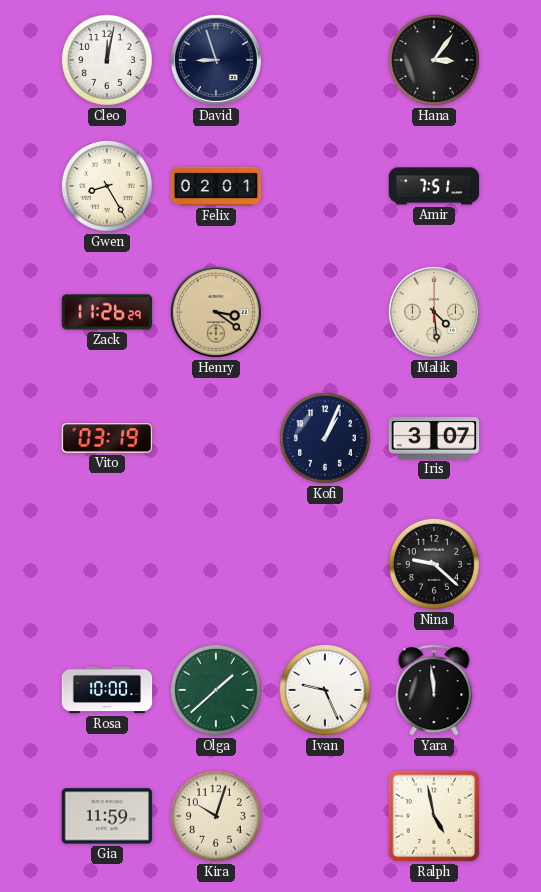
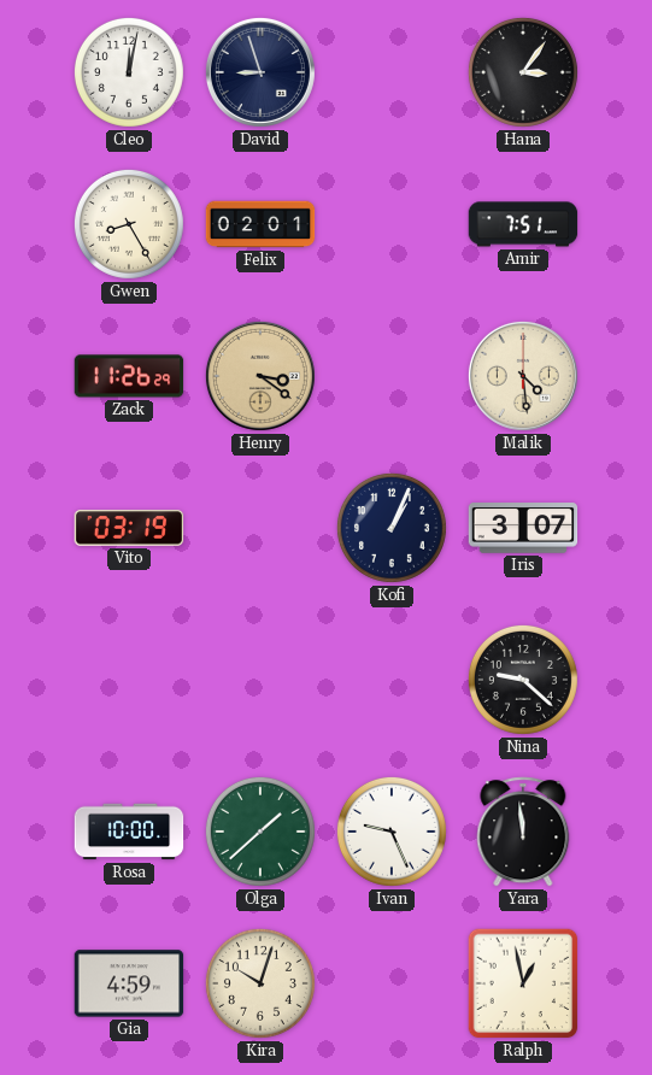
Gia: 11:59 -> 4:59 (129, 983)
Ralph: 4:58 -> 12:58 (523, 983)
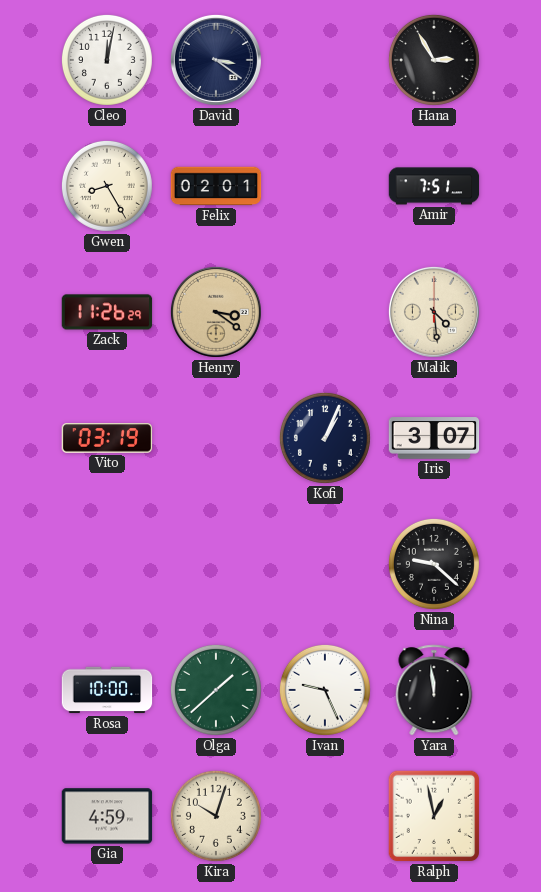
David: 8:57 -> 3:21 (216, 60)
Hana: 3:06 -> 2:55 (434, 60)
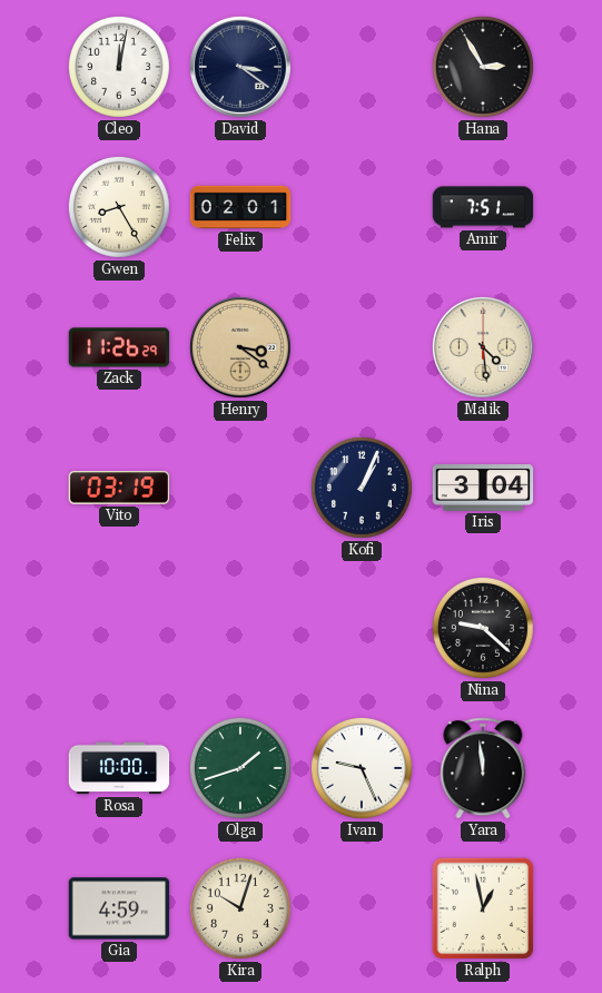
Iris: 3:07 -> 3:04 (483, 488)
Olga: 1:38 -> 1:42 (240, 768)
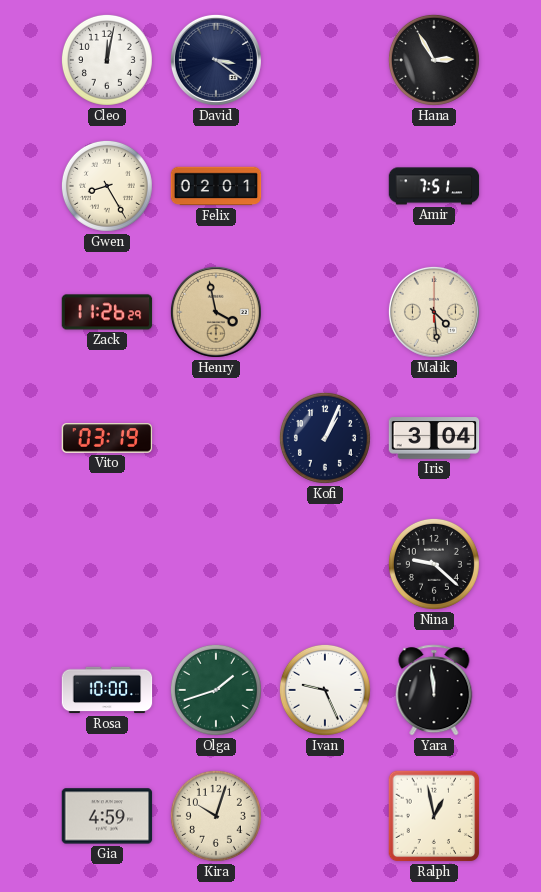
Henry: 3:21 -> 3:58 (216, 312)
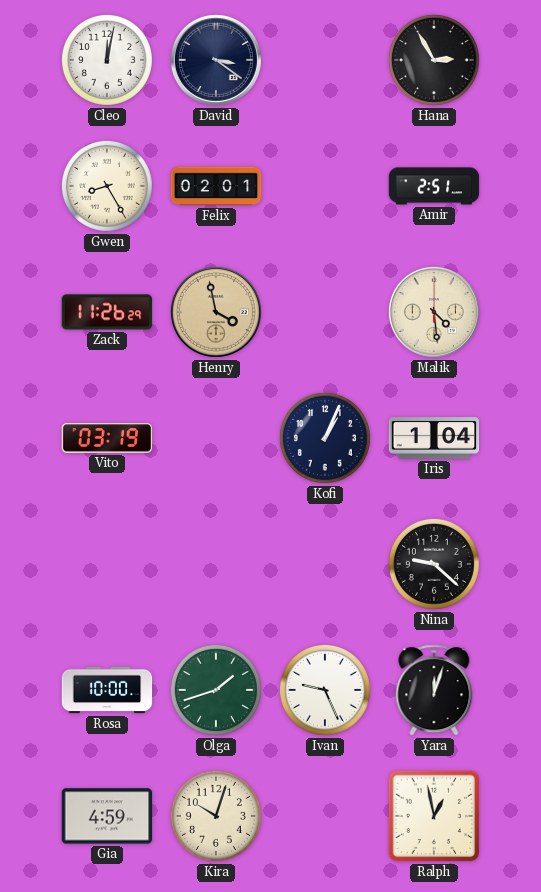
Amir: 7:51 -> 2:51 (434, 186)
Iris: 3:04 -> 1:04 (434, 438)
Yara: 11:59 -> 12:03 (434, 690)
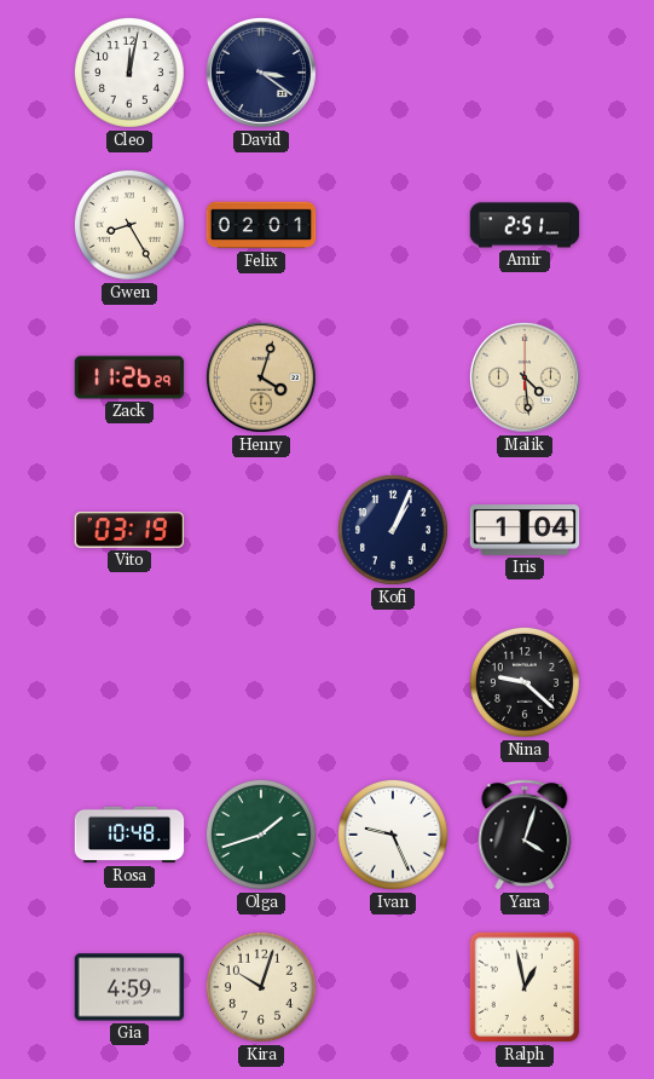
Hana: 2:55 -> none (434, 60)
Henry: 3:58 -> 4:03 (261, 377)
Rosa: 10:00 -> 10:48 (129, 835)
Yara: 12:03 -> 4:03 (525, 835)
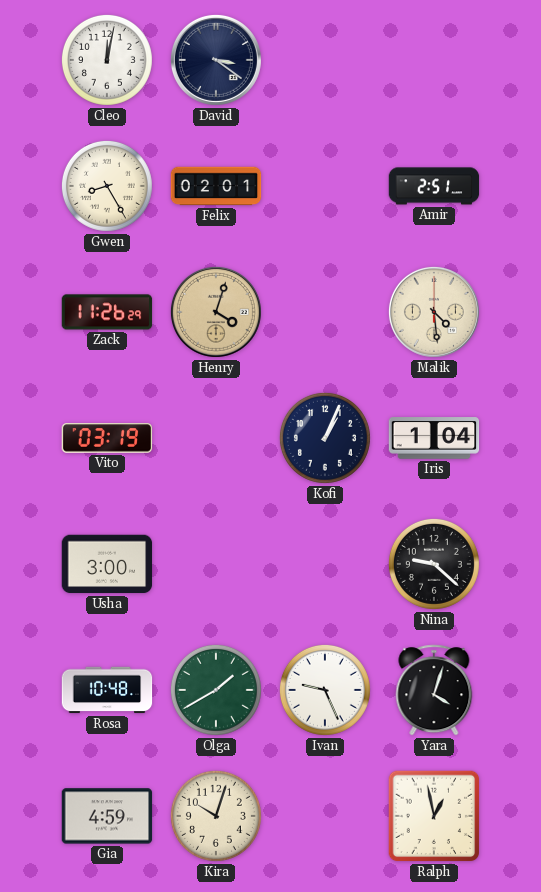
Usha: none -> 3:00 (107, 564)
Olga: 1:42 -> 1:40 (216, 690)
